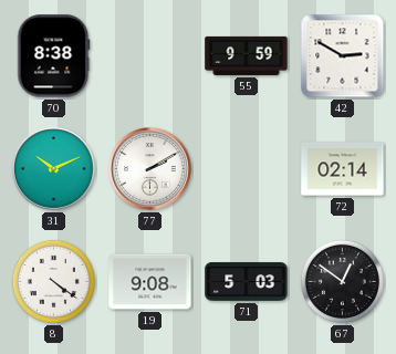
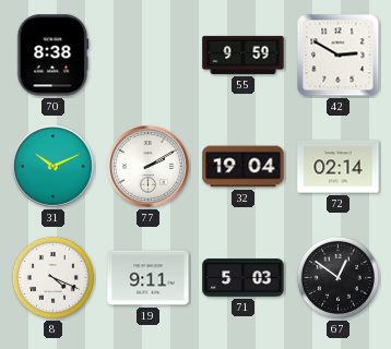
32: none -> 19:04 (244, 167)
8: 4:21 -> 4:19 (52, 277)
19: 9:08 -> 9:11 (149, 278)
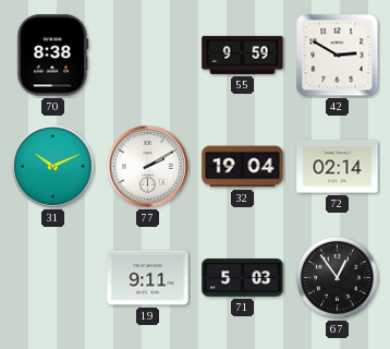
8: 4:19 -> none (52, 277)
67: 12:51 -> 12:54 (337, 277)
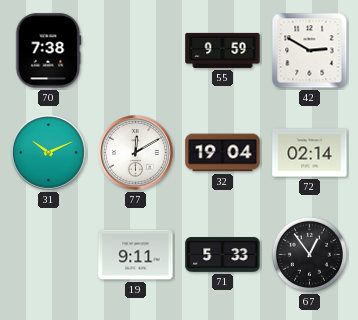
70: 8:38 -> 7:38 (49, 51)
77: 2:10 -> 12:10 (136, 153)
71: 5:03 -> 5:33 (223, 255)
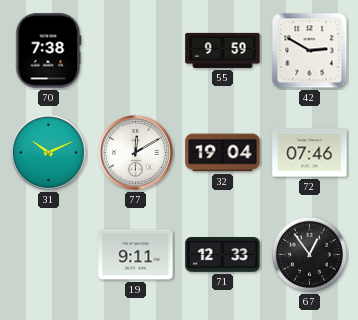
72: 02:14 -> 07:46 (310, 153)
71: 5:33 -> 12:33 (223, 255)
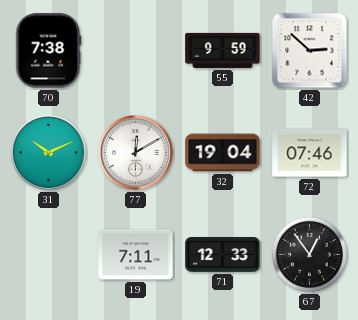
42: 2:50 -> 2:52 (310, 51)
19: 9:11 -> 7:11 (136, 255)
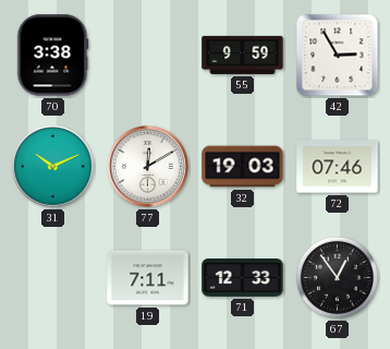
70: 7:38 -> 3:38 (53, 56)
42: 2:52 -> 2:55 (338, 56)
32: 19:04 -> 19:03 (243, 167)
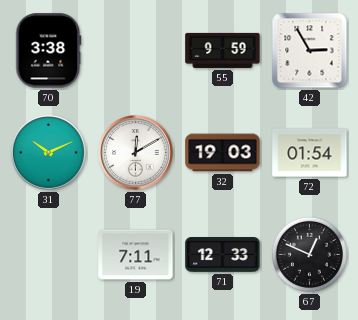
72: 07:46 -> 01:54 (310, 153)
67: 12:54 -> 12:49 (309, 254)
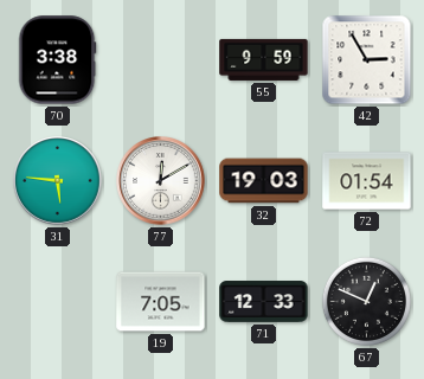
31: 10:11 -> 5:46 (58, 181)
19: 7:11 -> 7:05 (161, 302)
